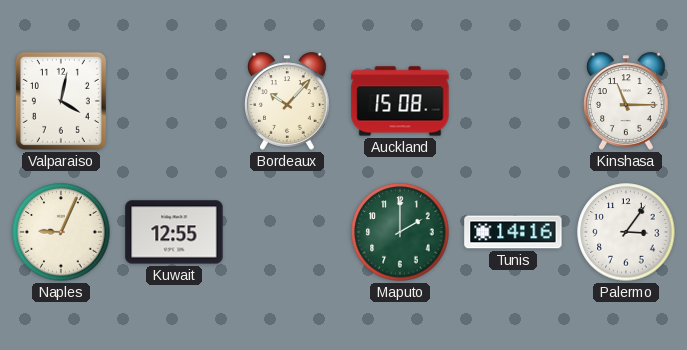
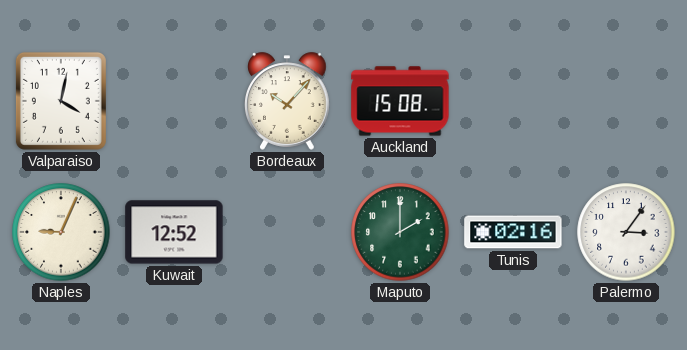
Kinshasa: 11:15 -> none (627, 101)
Kuwait: 12:55 -> 12:52 (174, 232)
Tunis: 14:16 -> 02:16 (513, 232)
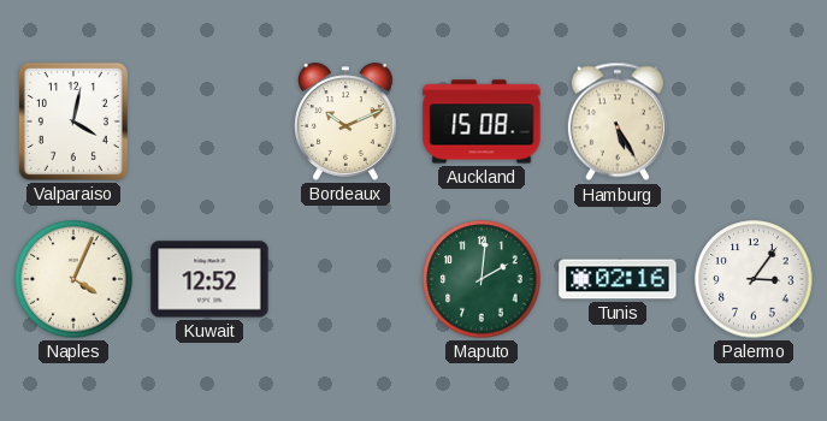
Bordeaux: 10:07 -> 10:11 (347, 121)
Hamburg: none -> 5:25 (618, 121)
Naples: 9:04 -> 4:04 (73, 279)
Maputo: 2:00 -> 2:01 (482, 279)
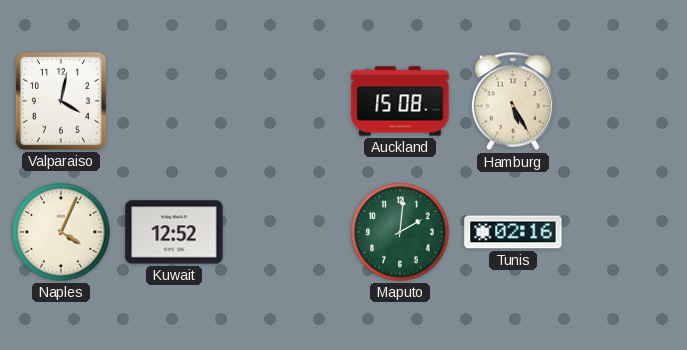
Bordeaux: 10:11 -> none (347, 121)
Palermo: 3:06 -> none (754, 279)
